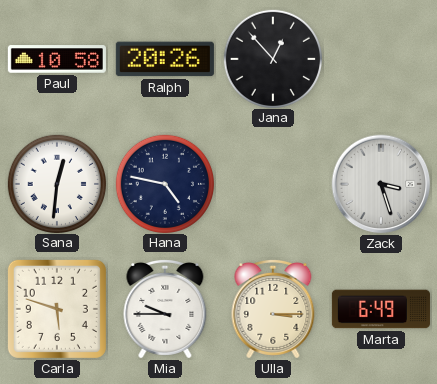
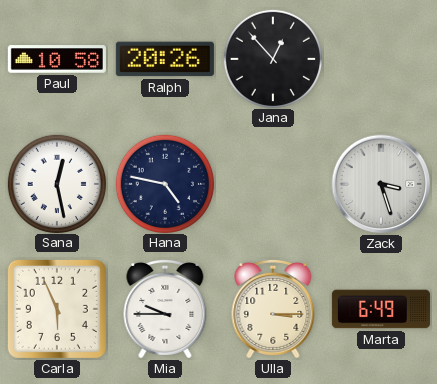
Sana: 12:31 -> 12:28 (56, 183)
Carla: 5:48 -> 5:56 (57, 309)
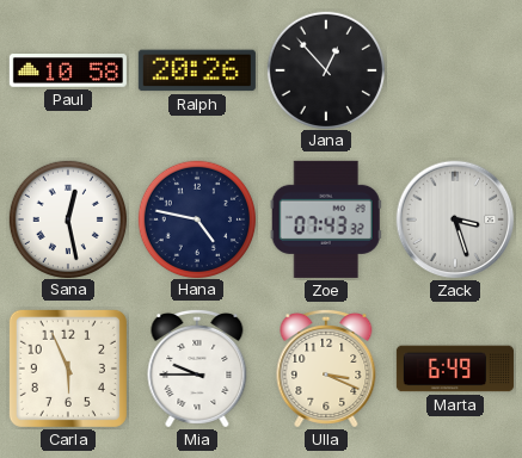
Zoe: none -> 07:43 (326, 219)
Ulla: 3:15 -> 3:19 (326, 369)
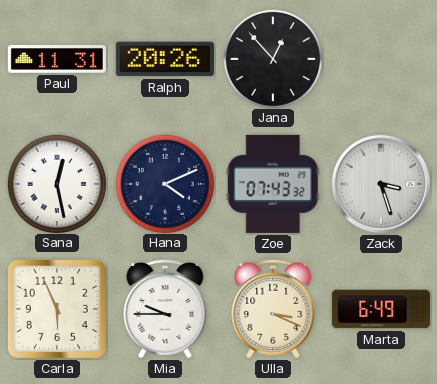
Paul: 10:58 -> 11:31 (57, 59)
Hana: 4:47 -> 4:11 (164, 183)
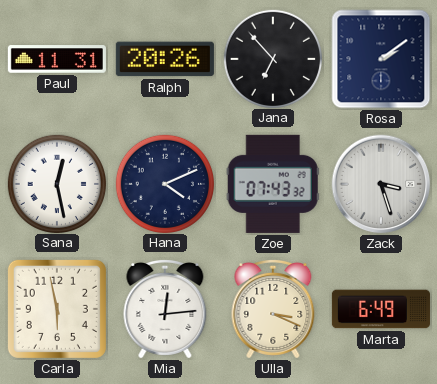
Jana: 12:53 -> 6:53 (272, 58)
Rosa: none -> 2:09 (381, 59)
Carla: 5:56 -> 5:58 (57, 309)
Mia: 9:45 -> 12:14 (165, 309)
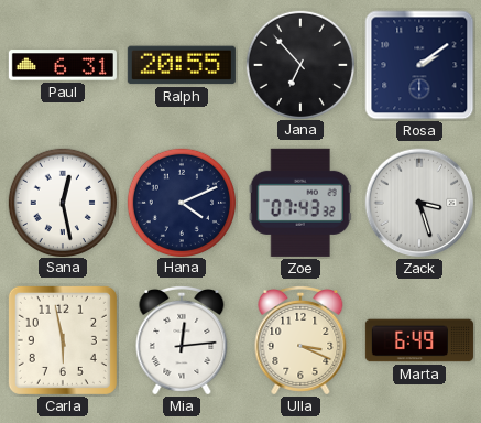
Paul: 11:31 -> 6:31 (63, 65)
Ralph: 20:26 -> 20:55 (182, 65)
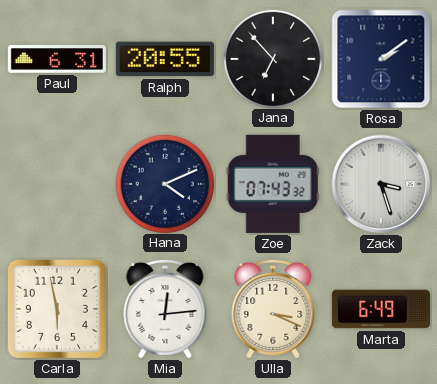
Sana: 12:28 -> none (62, 202)
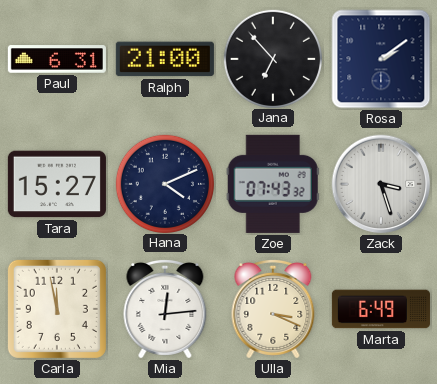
Ralph: 20:55 -> 21:00 (165, 59)
Tara: none -> 15:27 (57, 184)
Carla: 5:58 -> 11:58 (57, 309)
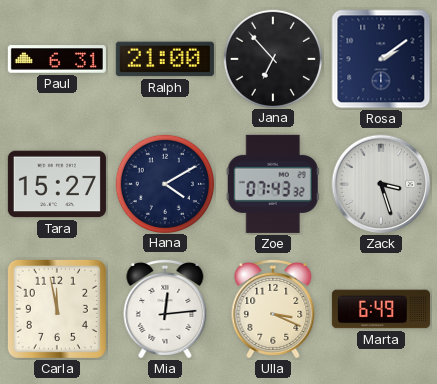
Hana: 4:11 -> 4:10 (164, 183)
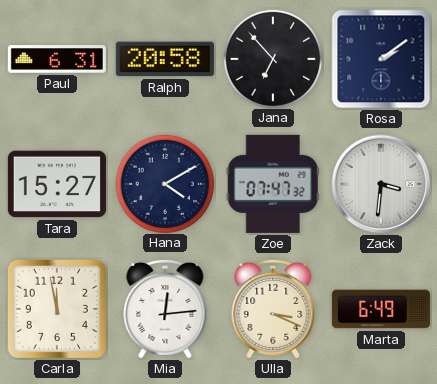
Ralph: 21:00 -> 20:58 (165, 59)
Zoe: 07:43 -> 07:47 (273, 184)
Zack: 3:27 -> 3:31 (381, 184)
